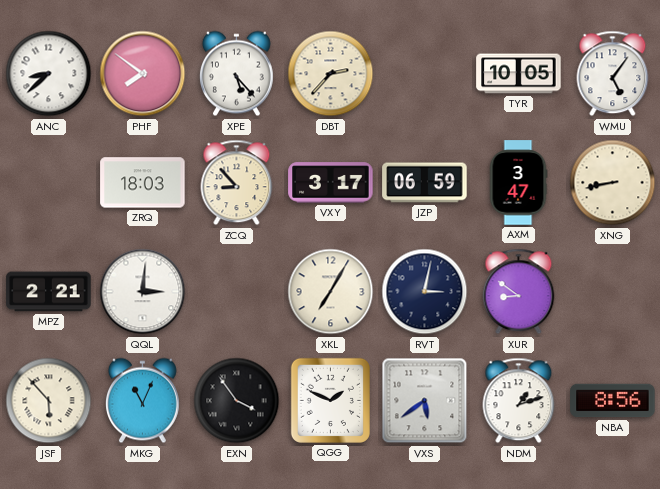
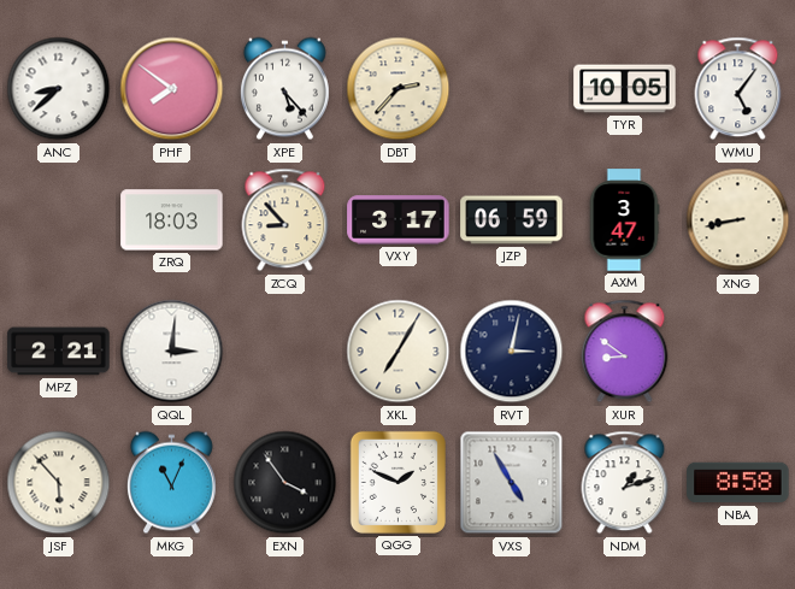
VXS: 5:39 -> 4:55 (512, 483)
NBA: 8:56 -> 8:58 (738, 483)
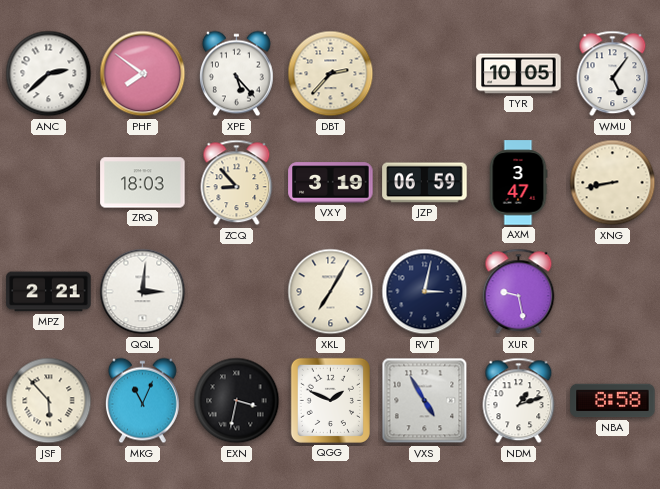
ANC: 8:38 -> 2:38 (49, 74)
VXY: 3:17 -> 3:19 (331, 183)
XUR: 8:51 -> 9:28 (519, 292)
EXN: 3:54 -> 3:32 (237, 401)
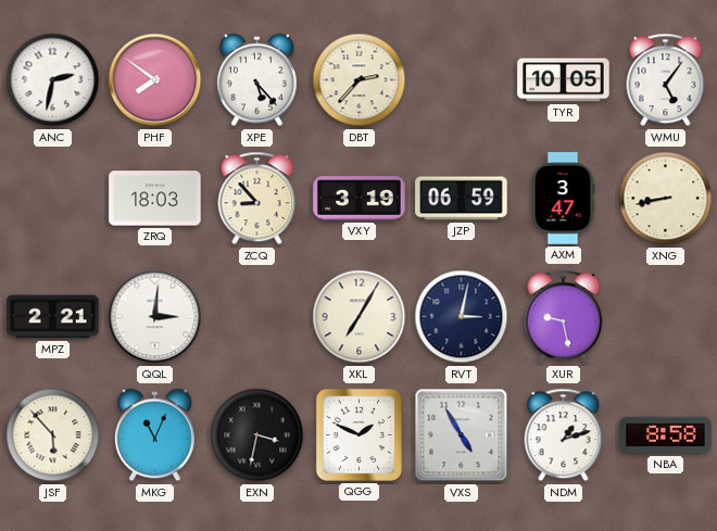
ANC: 2:38 -> 2:32 (53, 80)
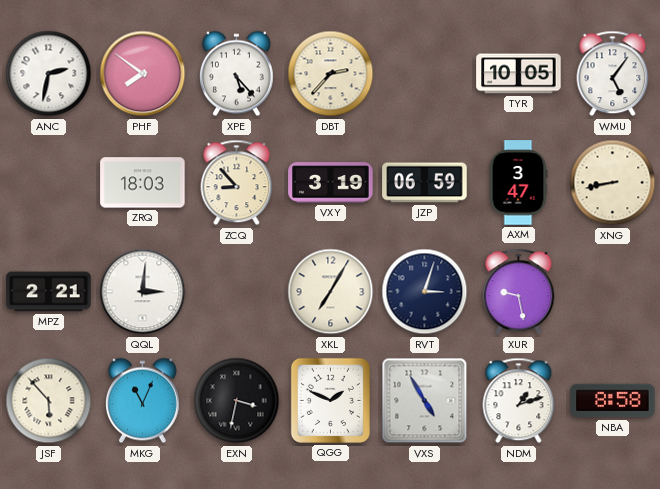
RVT: 3:02 -> 3:03 (425, 292)
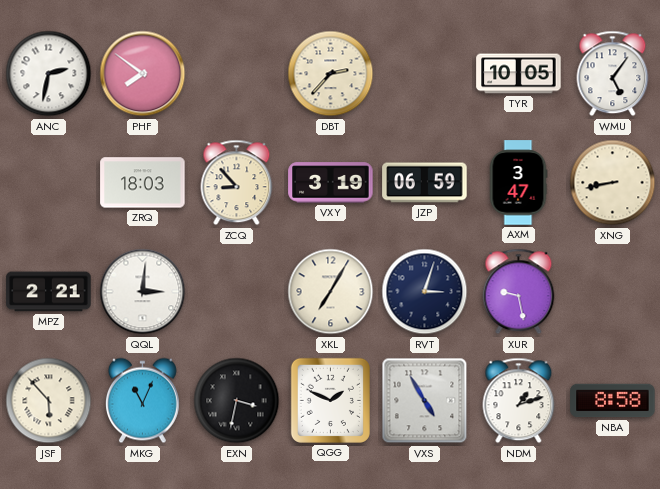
XPE: 5:23 -> none (236, 74)
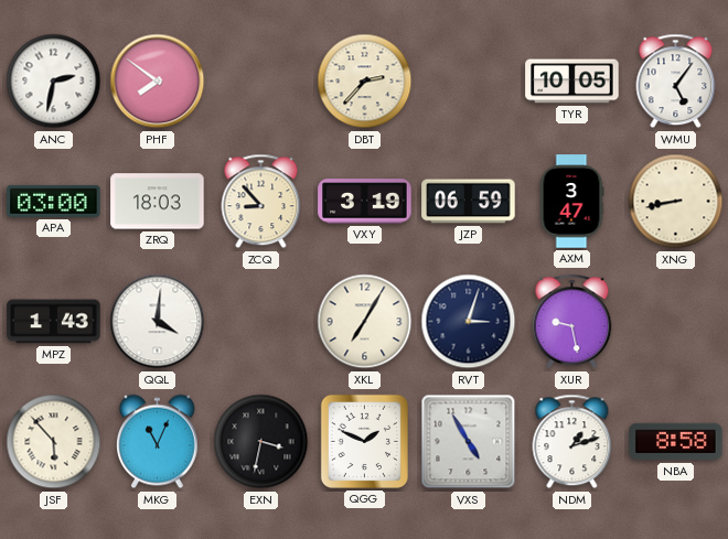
APA: none -> 03:00 (54, 201)
MPZ: 2:21 -> 1:43 (54, 322)
QQL: 3:01 -> 4:01 (158, 322)
